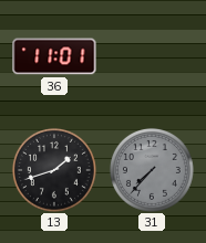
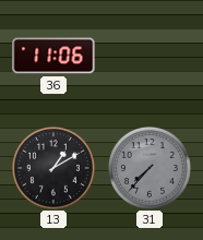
36: 11:01 -> 11:06 (53, 56)
13: 1:42 -> 1:10 (53, 168)
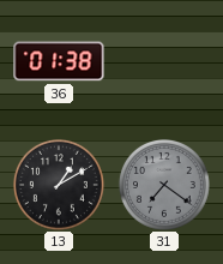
36: 11:06 -> 01:38 (59, 61)
31: 7:37 -> 7:21 (164, 185)
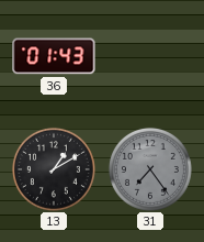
36: 01:38 -> 01:43 (54, 56)
31: 7:21 -> 7:24 (150, 169)
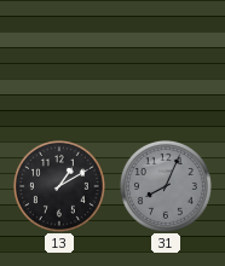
36: 01:43 -> none (54, 56)
31: 7:24 -> 8:04 (166, 186)
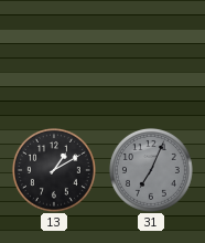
31: 8:04 -> 7:04 (151, 170)
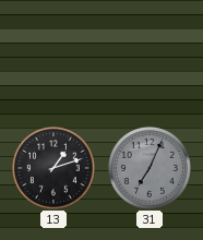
13: 1:10 -> 1:12 (53, 168)
